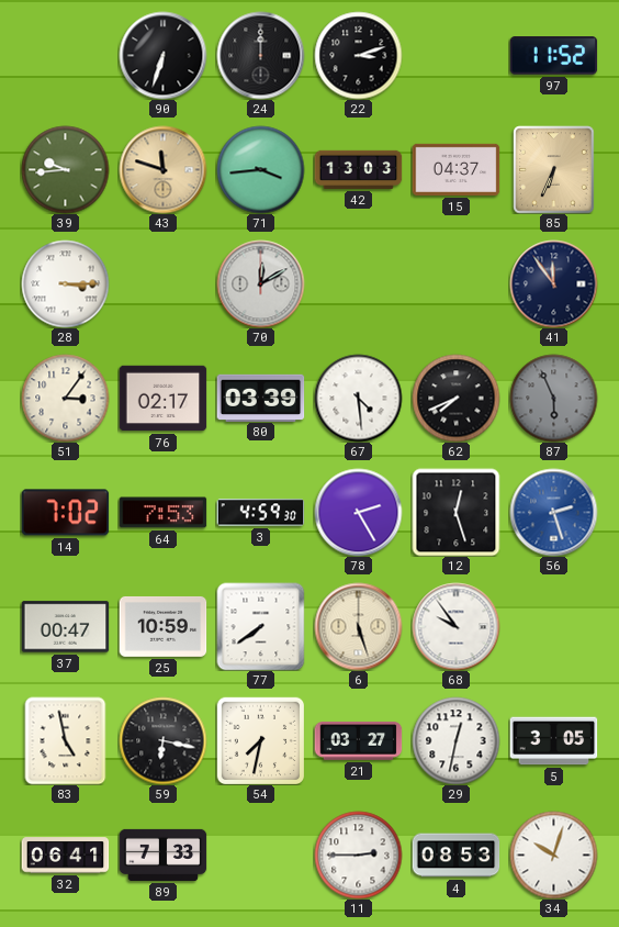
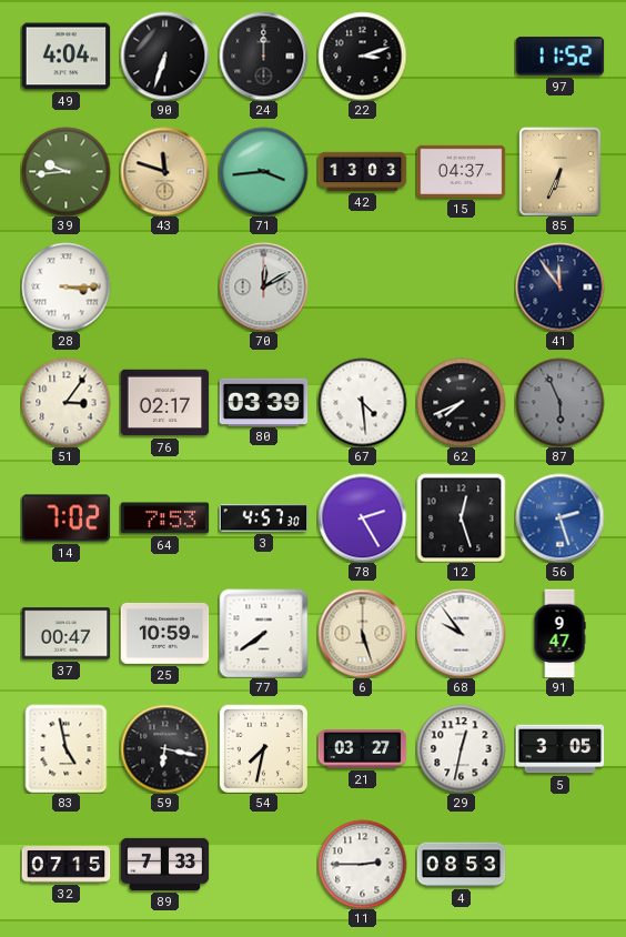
49: none -> 4:04 (65, 57)
3: 4:59 -> 4:57 (263, 518)
91: none -> 9:47 (559, 633)
32: 06:41 -> 07:15 (65, 865)
34: 10:03 -> none (553, 855)
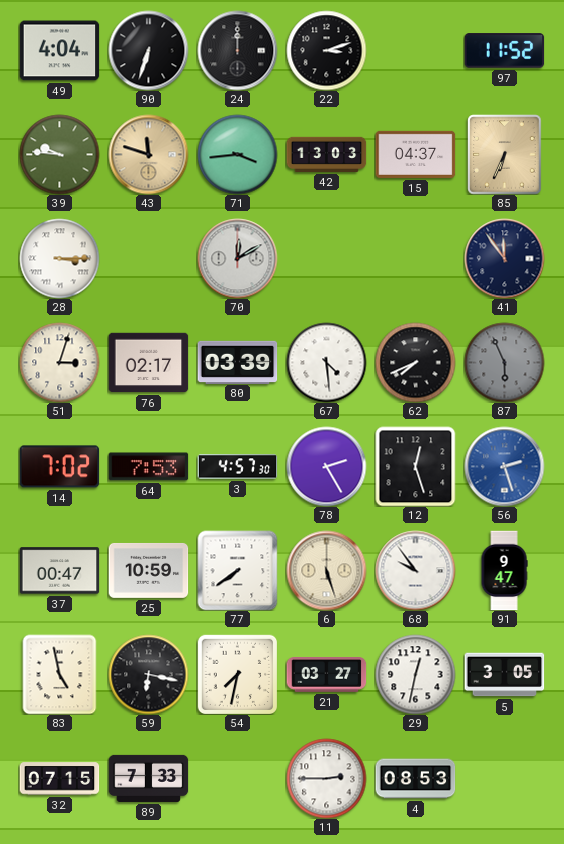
39: 9:44 -> 9:46 (59, 154)
51: 3:06 -> 3:03 (59, 362)
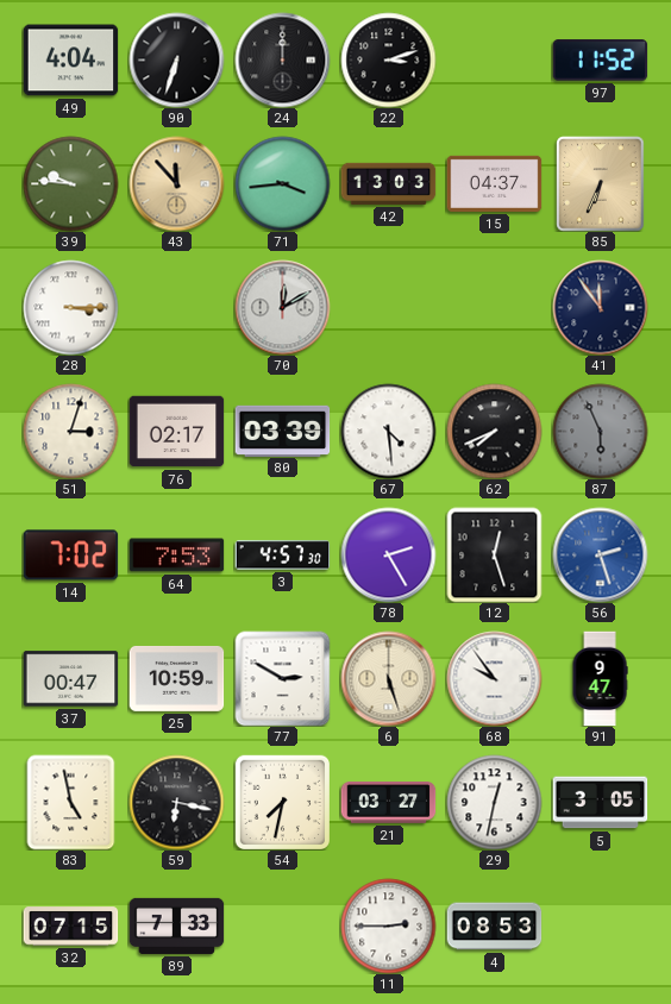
43: 11:48 -> 11:53 (176, 183)
77: 7:39 -> 2:50 (282, 678)
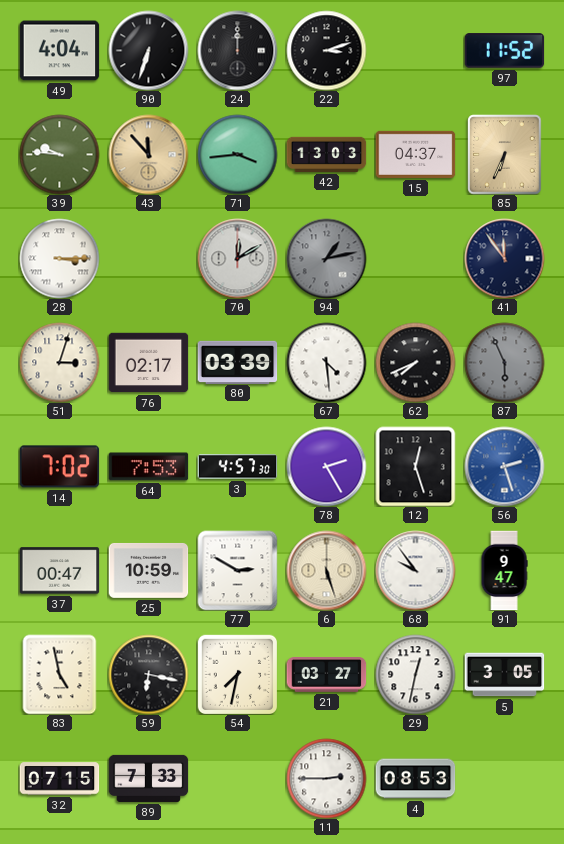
94: none -> 1:13 (326, 258)
